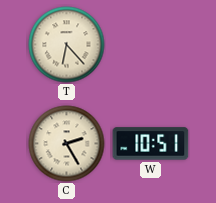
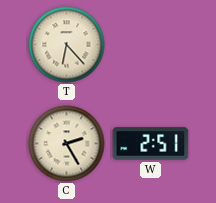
W: 10:51 -> 2:51 (151, 144)
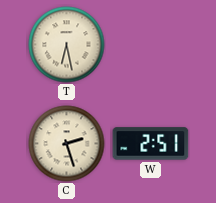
T: 6:23 -> 6:28 (67, 45)
C: 2:25 -> 2:27 (67, 144)
